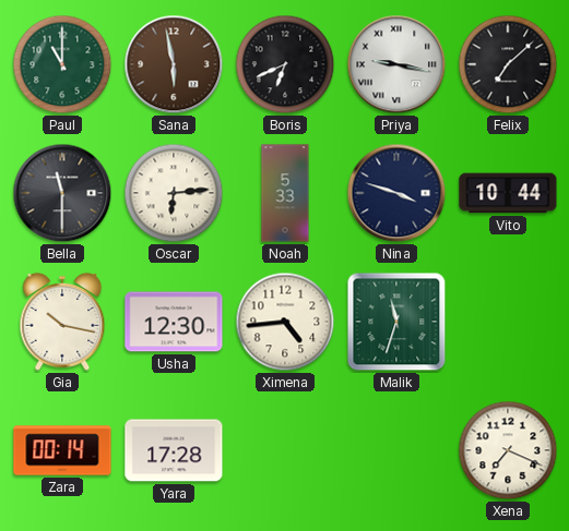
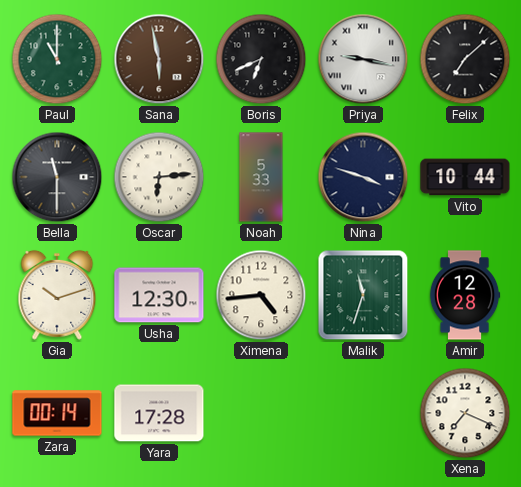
Gia: 10:17 -> 10:12 (57, 295)
Amir: none -> 12:28 (465, 295)
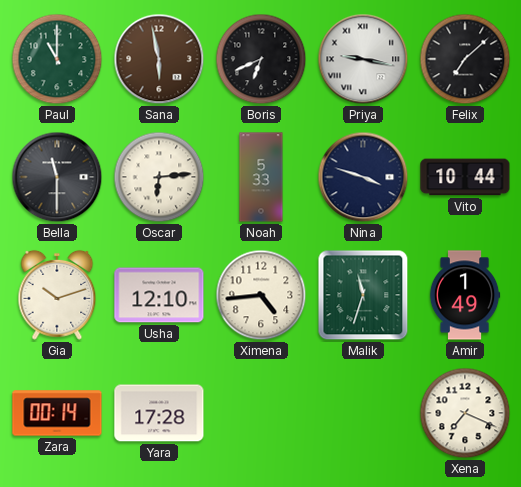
Usha: 12:30 -> 12:10 (159, 295)
Amir: 12:28 -> 1:49 (465, 295)
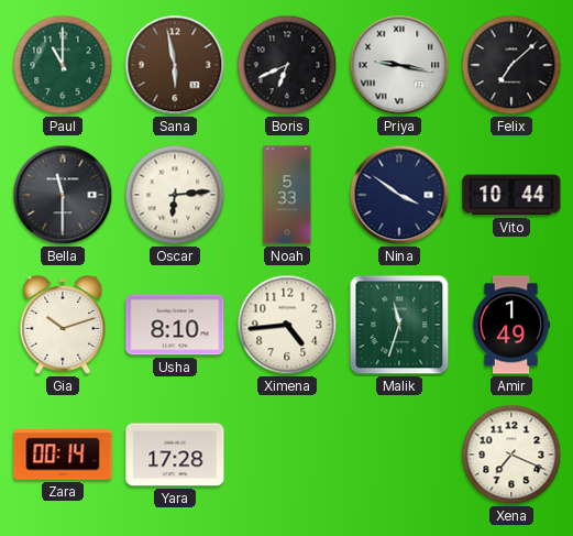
Nina: 3:48 -> 3:51 (399, 195)
Usha: 12:10 -> 8:10 (175, 325)
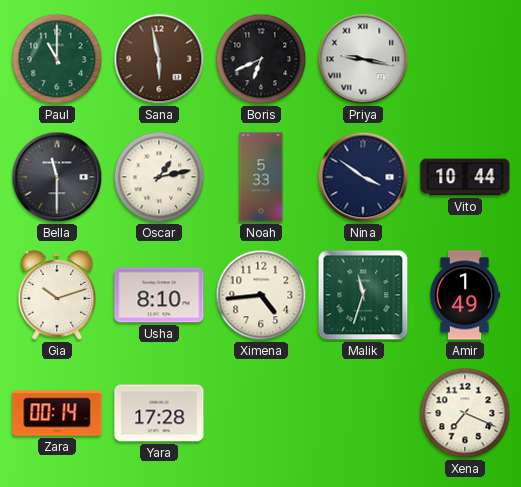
Felix: 7:08 -> none (511, 65)
Oscar: 6:14 -> 1:13 (159, 177)
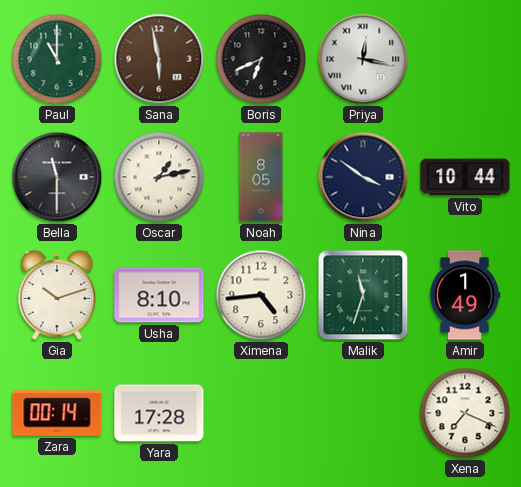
Priya: 9:17 -> 12:17 (363, 59)
Noah: 5:33 -> 8:05 (261, 177)
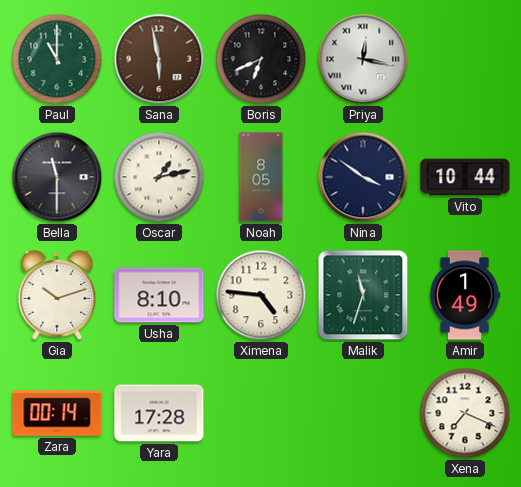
Ximena: 4:44 -> 4:46 (261, 295)
